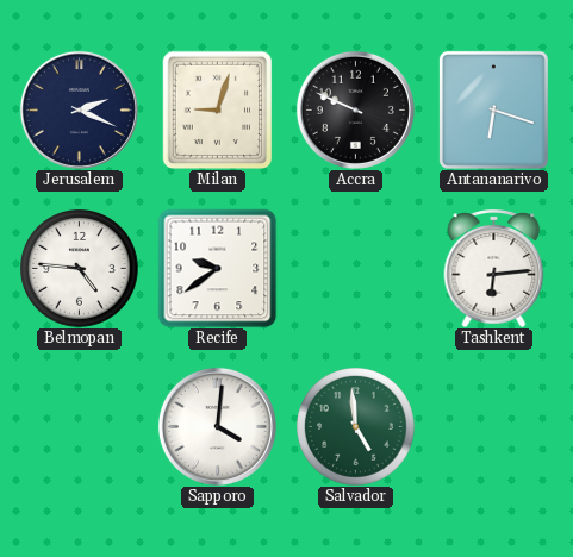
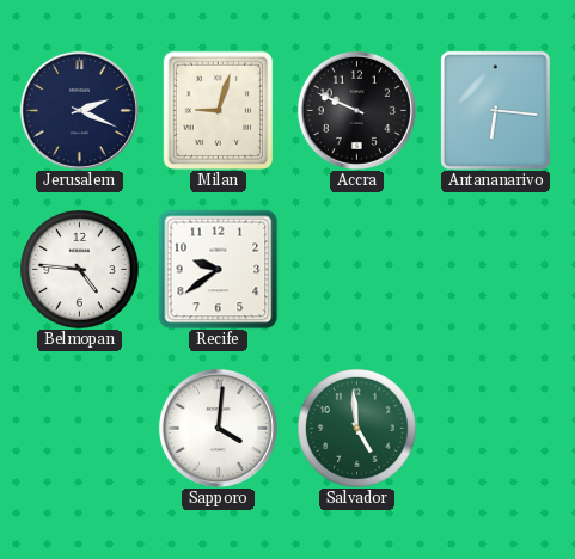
Antananarivo: 6:18 -> 6:16 (495, 110)
Tashkent: 6:14 -> none (494, 268)
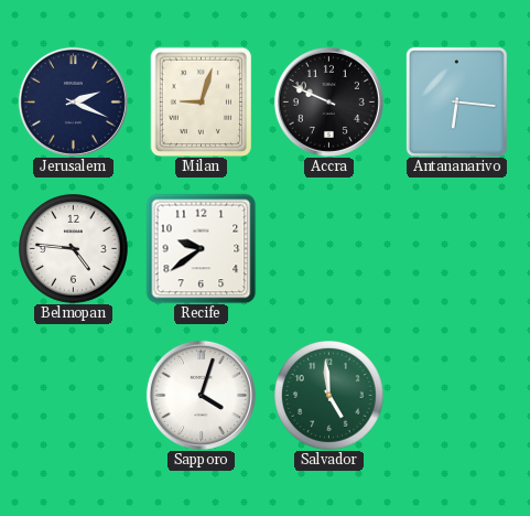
Sapporo: 4:01 -> 4:03 (201, 395)
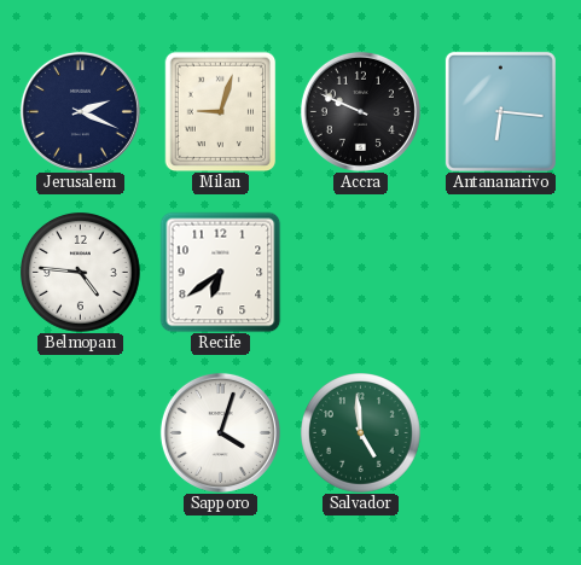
Recife: 9:39 -> 6:39 (220, 272)
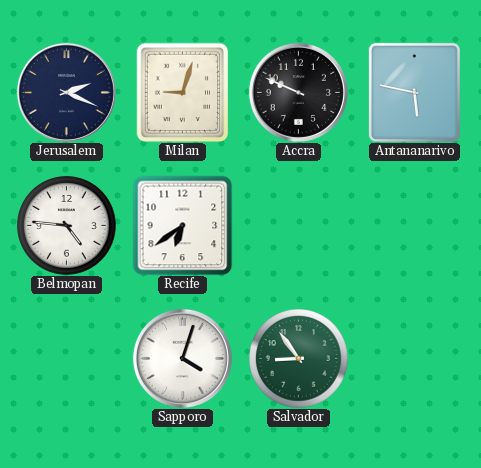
Antananarivo: 6:16 -> 5:47 (414, 92)
Salvador: 4:59 -> 8:54 (299, 359)
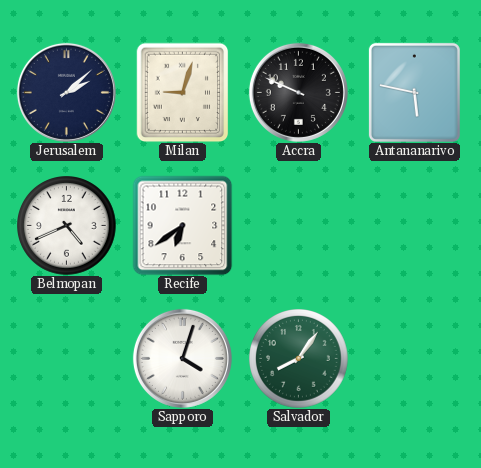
Jerusalem: 2:19 -> 2:08 (66, 92)
Belmopan: 4:46 -> 4:41 (67, 226)
Salvador: 8:54 -> 8:06 (299, 359)
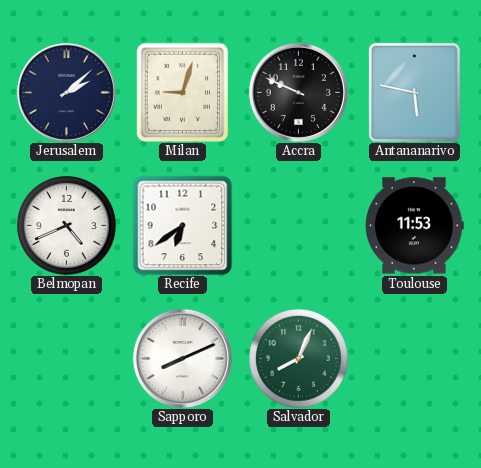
Toulouse: none -> 11:53 (415, 226)
Sapporo: 4:03 -> 8:11 (182, 358)
Salvador: 8:06 -> 8:04 (299, 359)
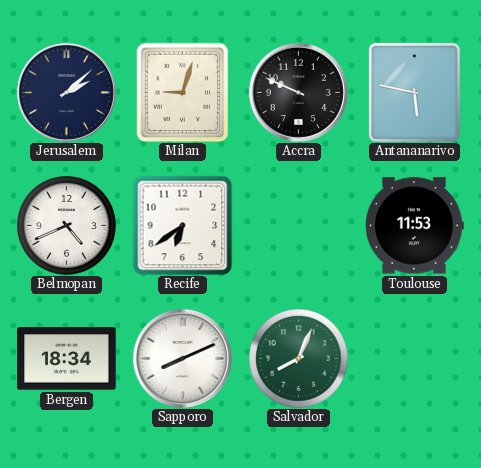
Bergen: none -> 18:34 (67, 359)
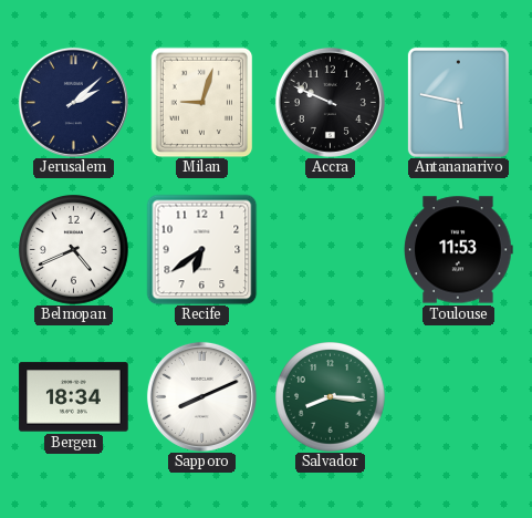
Salvador: 8:04 -> 8:16 (331, 397)
